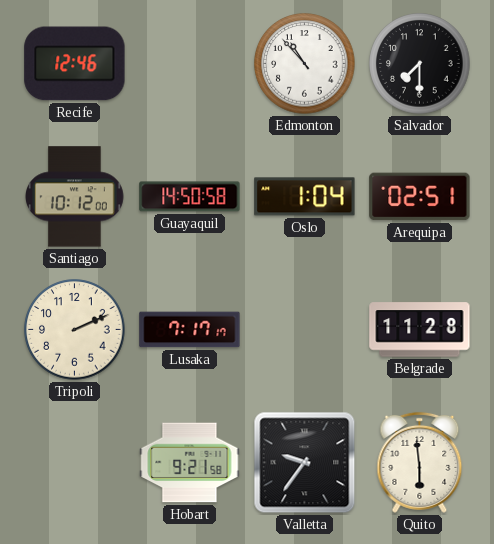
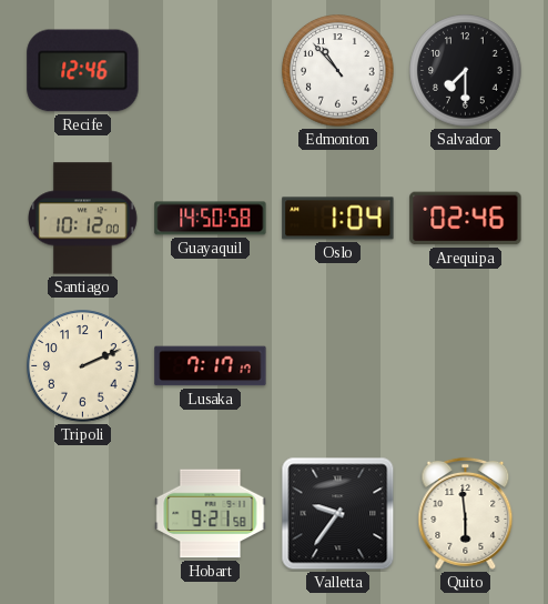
Arequipa: 02:51 -> 02:46 (466, 219)
Belgrade: 11:28 -> none (420, 330)
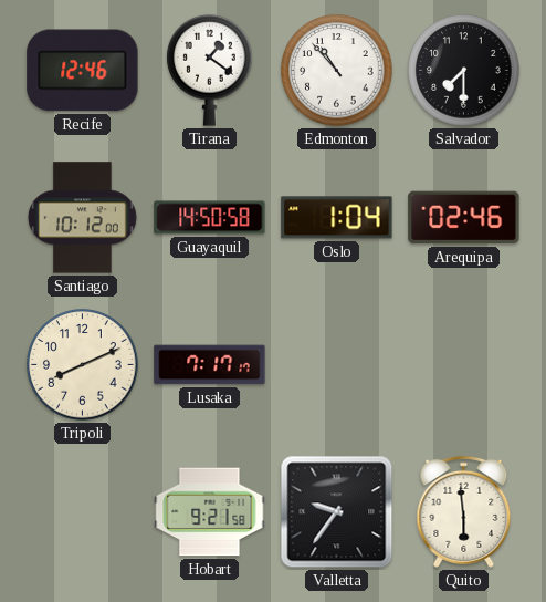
Tirana: none -> 1:21 (210, 70)
Tripoli: 2:11 -> 8:11 (83, 365)
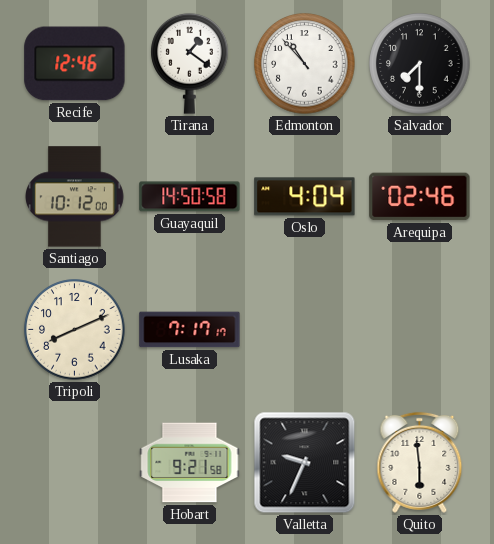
Oslo: 1:04 -> 4:04 (305, 197)
Valletta: 9:36 -> 9:34 (305, 463)
